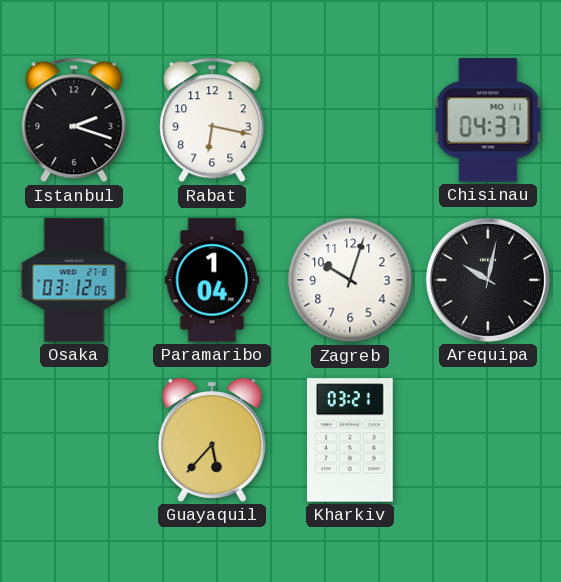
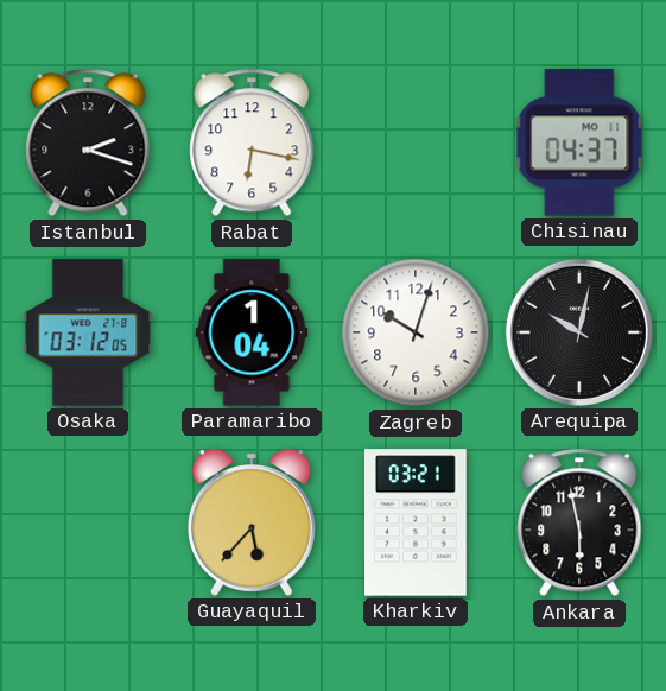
Ankara: none -> 5:58 (579, 522)
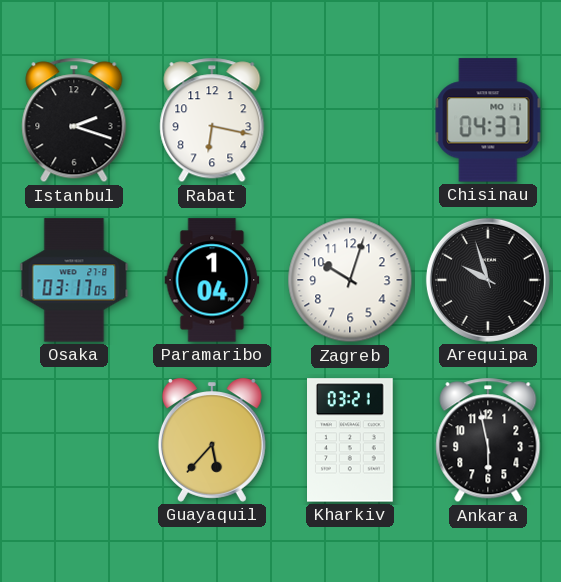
Osaka: 03:12 -> 03:17 (74, 280)
Arequipa: 10:02 -> 9:57 (488, 280)
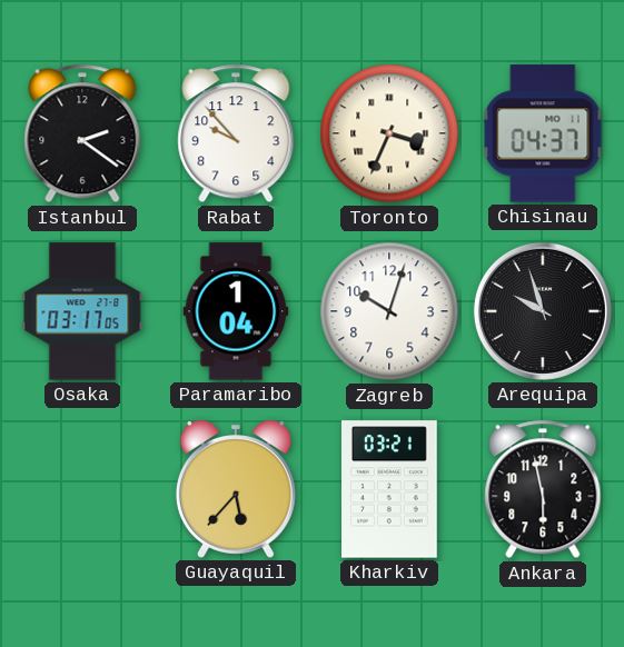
Istanbul: 2:18 -> 2:21 (82, 133)
Rabat: 6:17 -> 9:53 (236, 133)
Toronto: none -> 3:34 (389, 133)
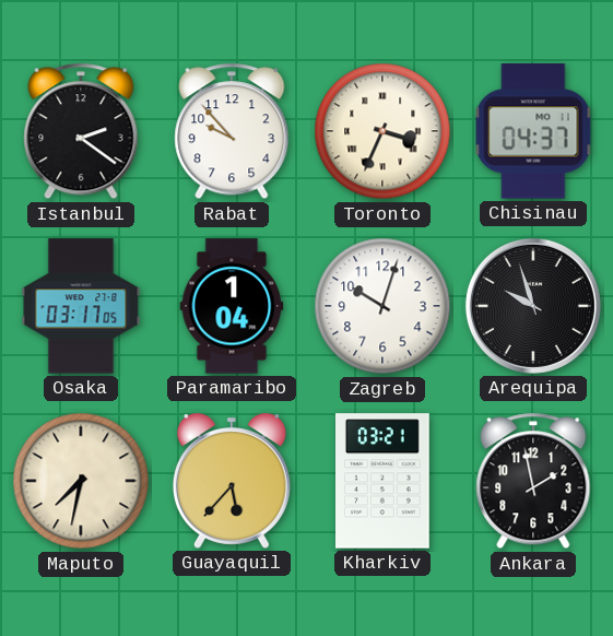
Maputo: none -> 7:32 (81, 481)
Ankara: 5:58 -> 1:58 (533, 481)
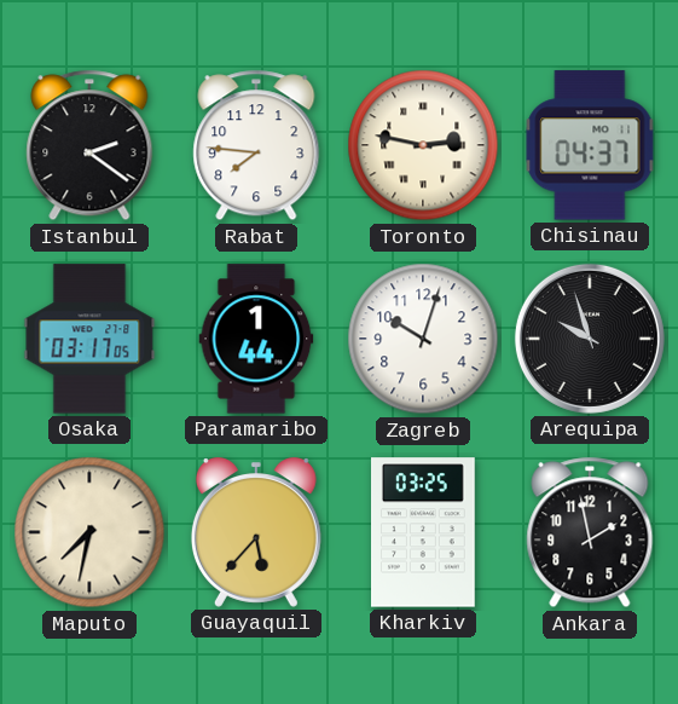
Rabat: 9:53 -> 7:46 (256, 145)
Toronto: 3:34 -> 2:47 (423, 145)
Paramaribo: 1:04 -> 1:44 (256, 339)
Kharkiv: 03:21 -> 03:25 (424, 532)
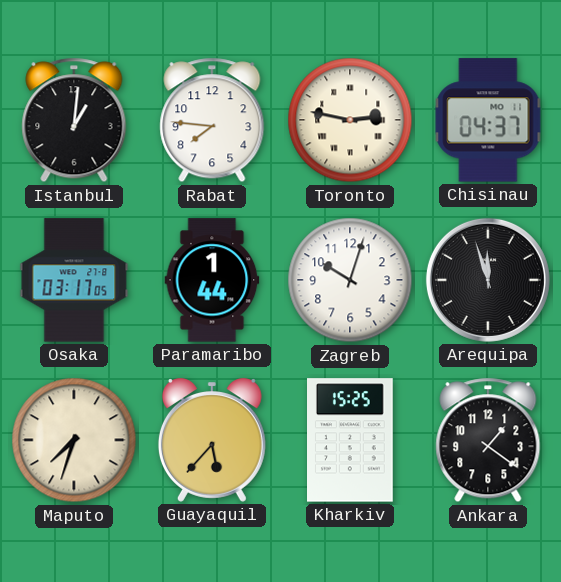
Istanbul: 2:21 -> 1:01 (74, 120)
Arequipa: 9:57 -> 11:57 (488, 280)
Maputo: 7:32 -> 7:33 (74, 440)
Kharkiv: 03:25 -> 15:25 (351, 440)
Ankara: 1:58 -> 1:21 (488, 440)
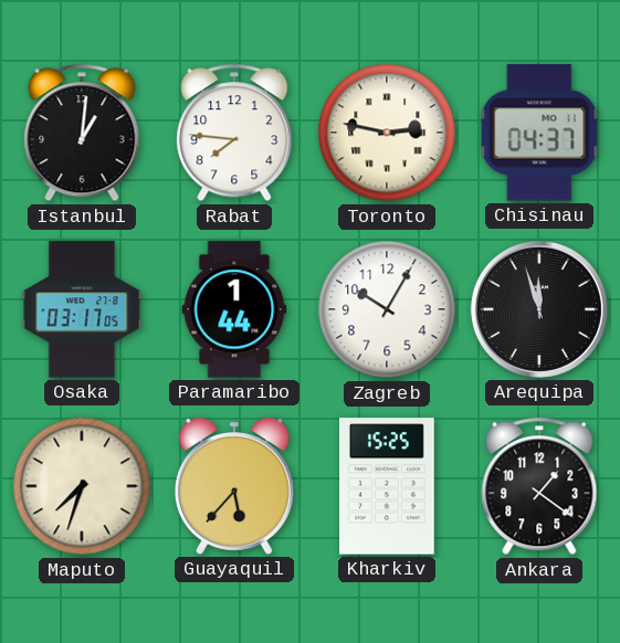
Zagreb: 10:03 -> 10:05 (387, 309)
